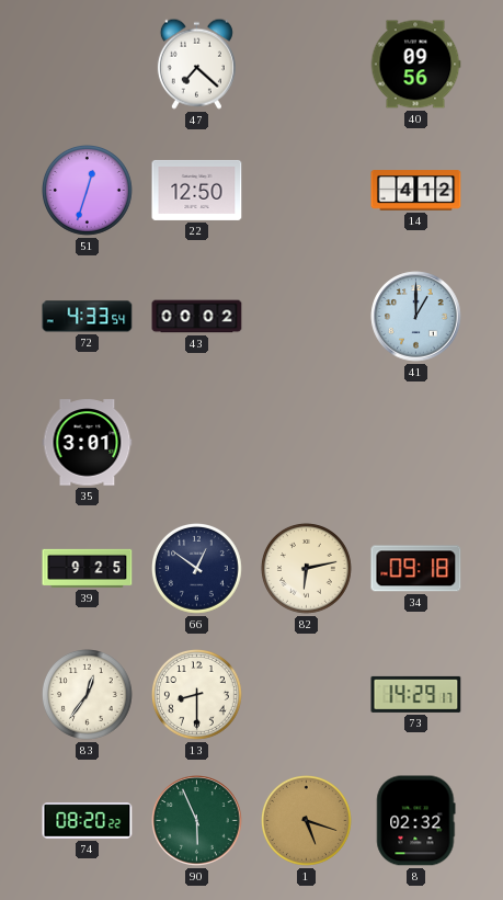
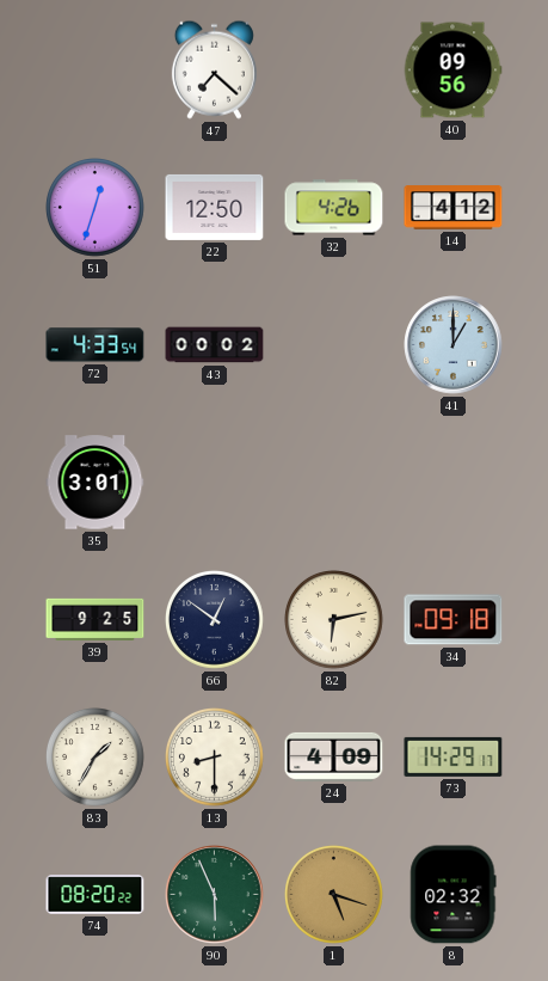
32: none -> 4:26 (334, 208)
83: 12:36 -> 1:35 (96, 758)
24: none -> 4:09 (334, 756)
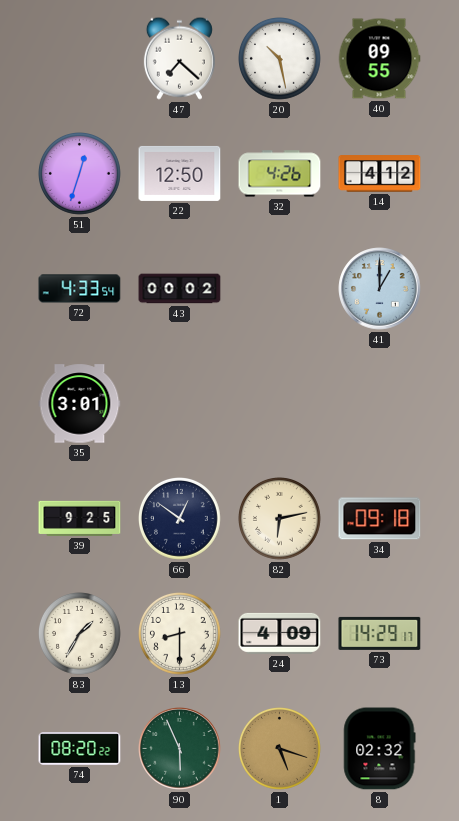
20: none -> 10:28 (280, 59)
40: 09:56 -> 09:55 (379, 59)
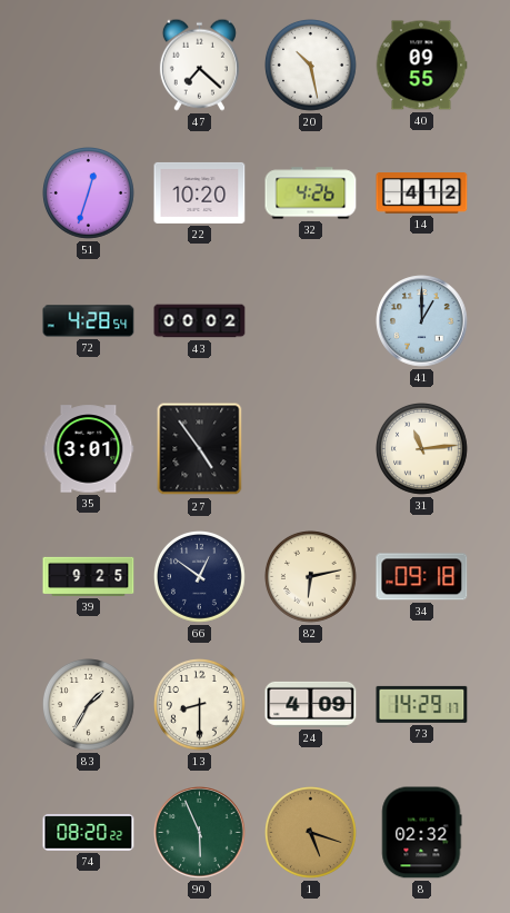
22: 12:50 -> 10:20 (200, 192)
72: 4:33 -> 4:28 (89, 321)
27: none -> 4:54 (200, 449)
31: none -> 11:14 (422, 449)
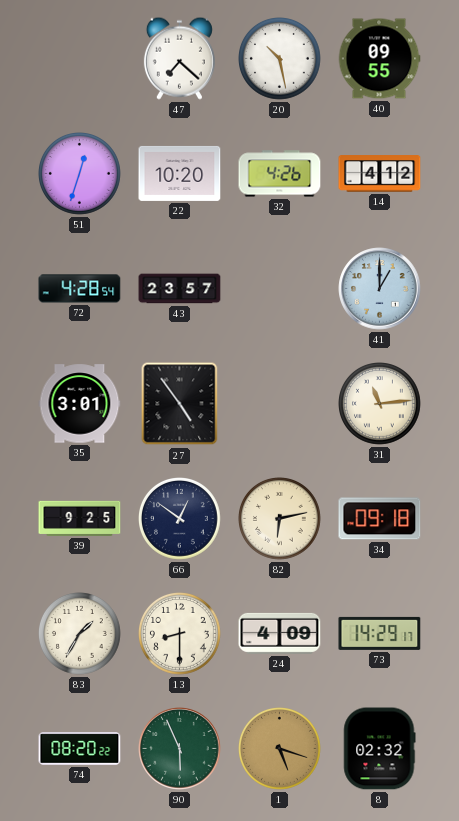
43: 00:02 -> 23:57 (180, 289)
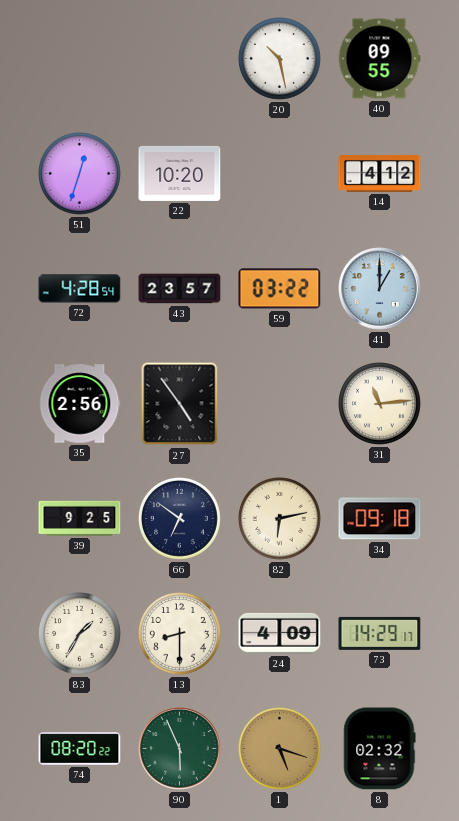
47: 7:22 -> none (179, 58)
32: 4:26 -> none (280, 174)
59: none -> 03:22 (280, 289)
35: 3:01 -> 2:56 (80, 404)
66: 12:51 -> 6:51 (180, 519)
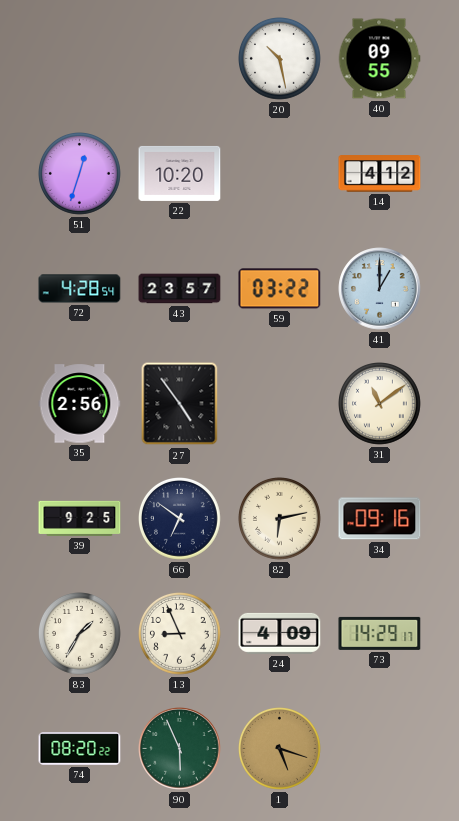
31: 11:14 -> 11:09 (380, 404)
34: 09:18 -> 09:16 (380, 519)
13: 8:30 -> 8:56 (180, 634)
8: 02:32 -> none (380, 749)
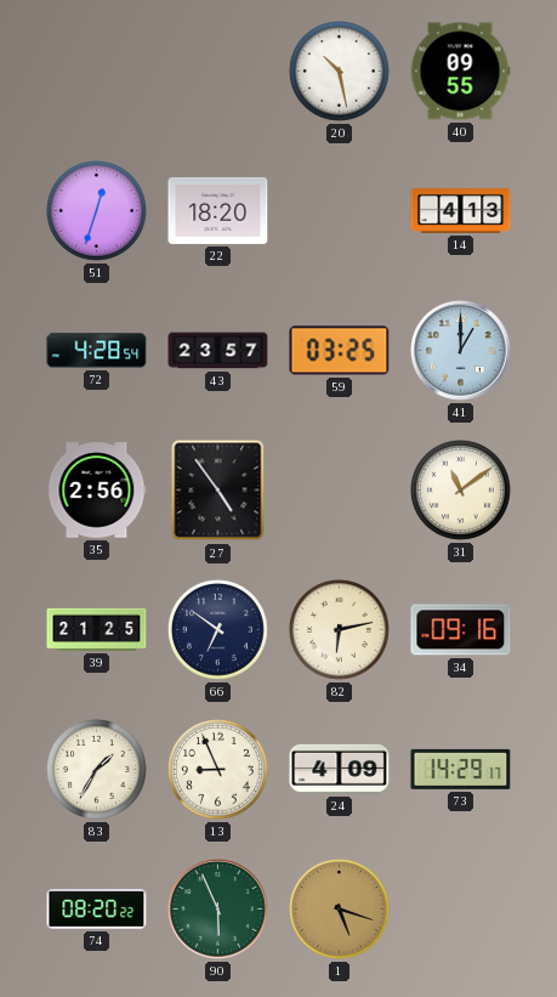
22: 10:20 -> 18:20 (218, 210)
14: 4:12 -> 4:13 (461, 211)
59: 03:22 -> 03:25 (340, 351)
39: 9:25 -> 21:25 (97, 629)
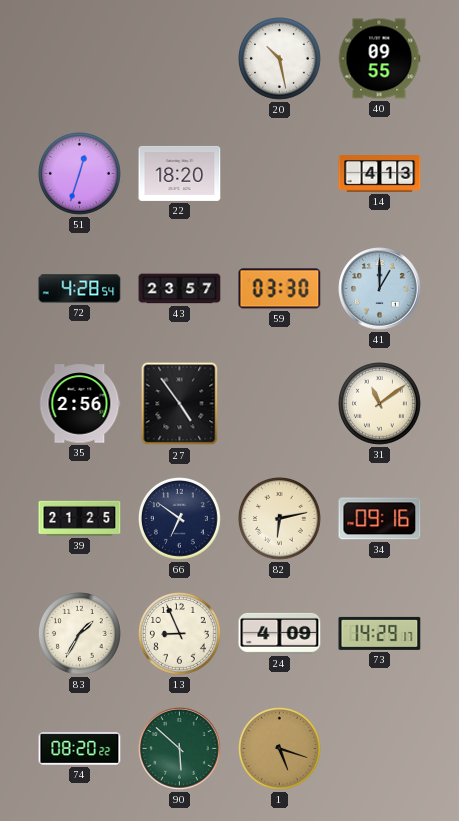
59: 03:25 -> 03:30 (280, 289)
90: 5:56 -> 5:52 (180, 749)
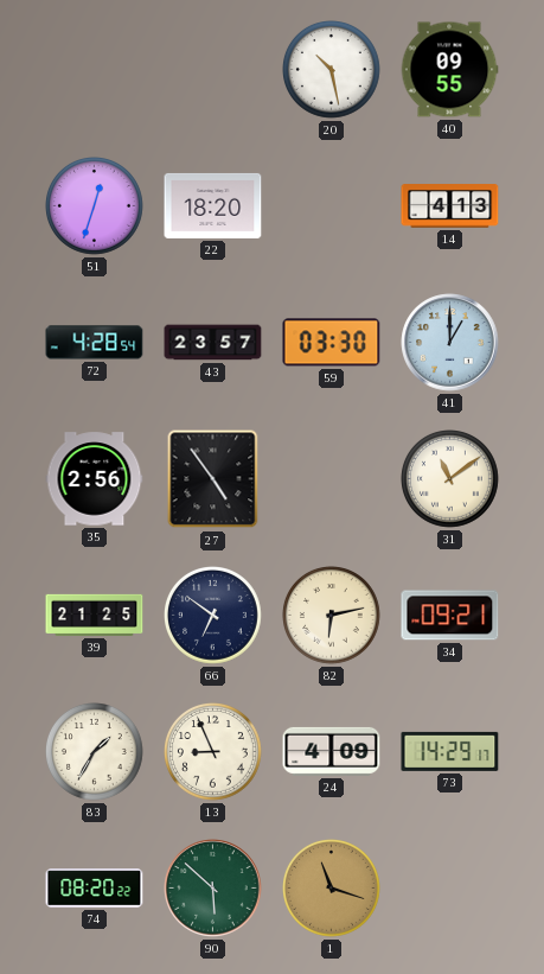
34: 09:16 -> 09:21 (450, 616)
1: 5:18 -> 11:18 (332, 889)
